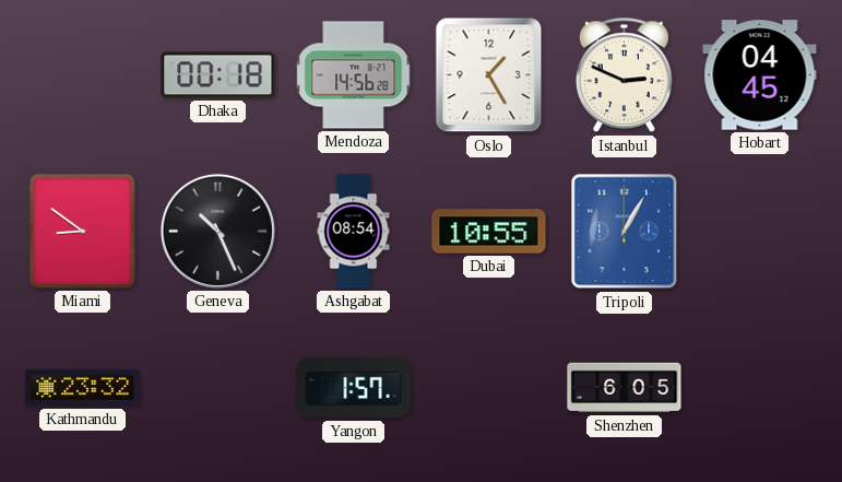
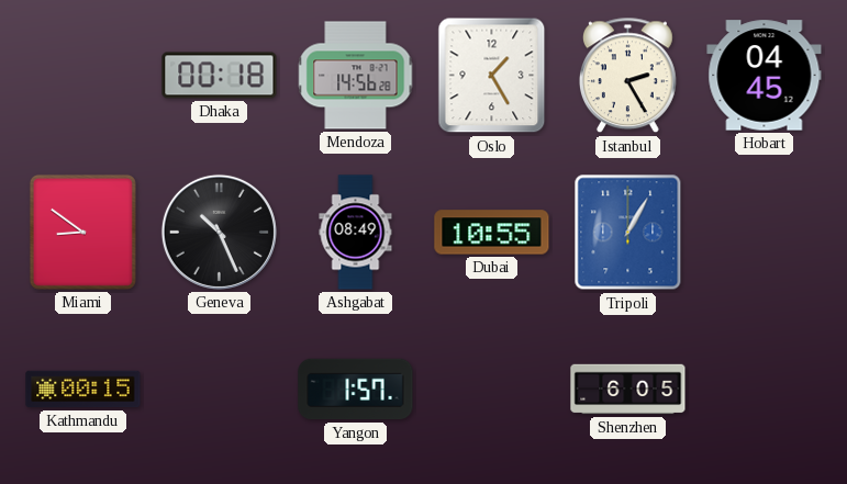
Istanbul: 2:49 -> 2:25 (627, 76)
Ashgabat: 08:54 -> 08:49 (356, 233)
Kathmandu: 23:32 -> 00:15 (83, 390)
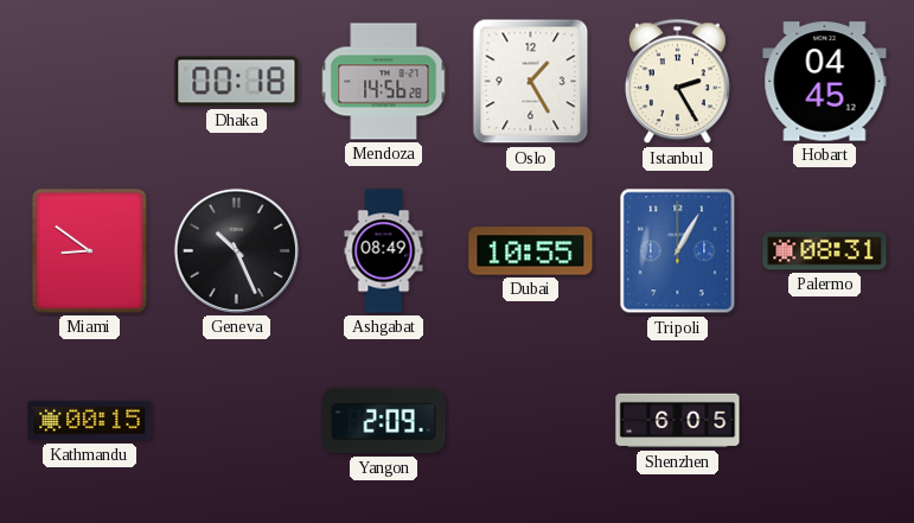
Palermo: none -> 08:31 (825, 251)
Yangon: 1:57 -> 2:09 (384, 421)
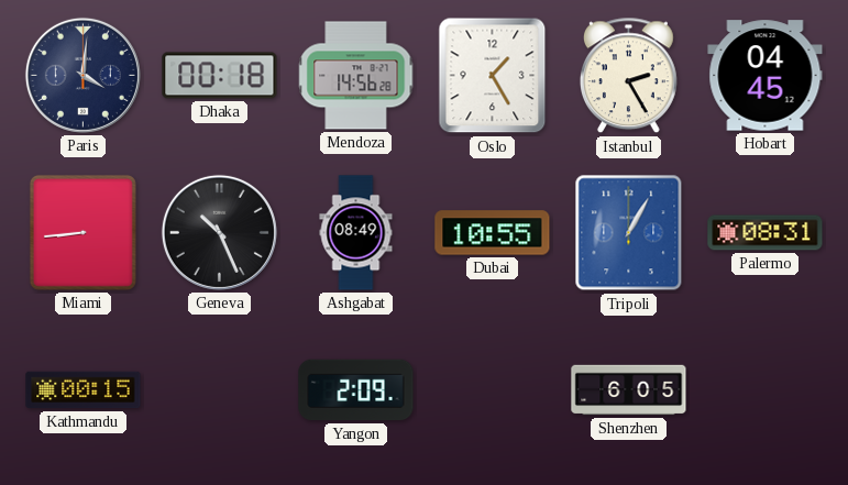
Paris: none -> 4:01 (82, 75)
Miami: 8:51 -> 8:44 (82, 232)
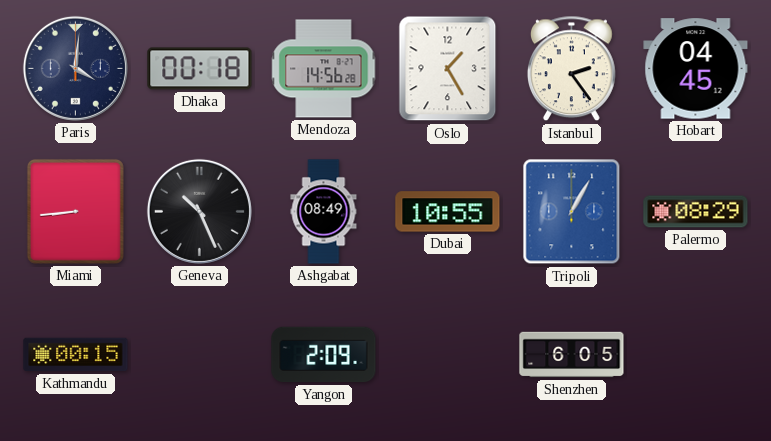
Istanbul: 2:25 -> 2:24 (571, 69)
Palermo: 08:31 -> 08:29 (696, 212)
